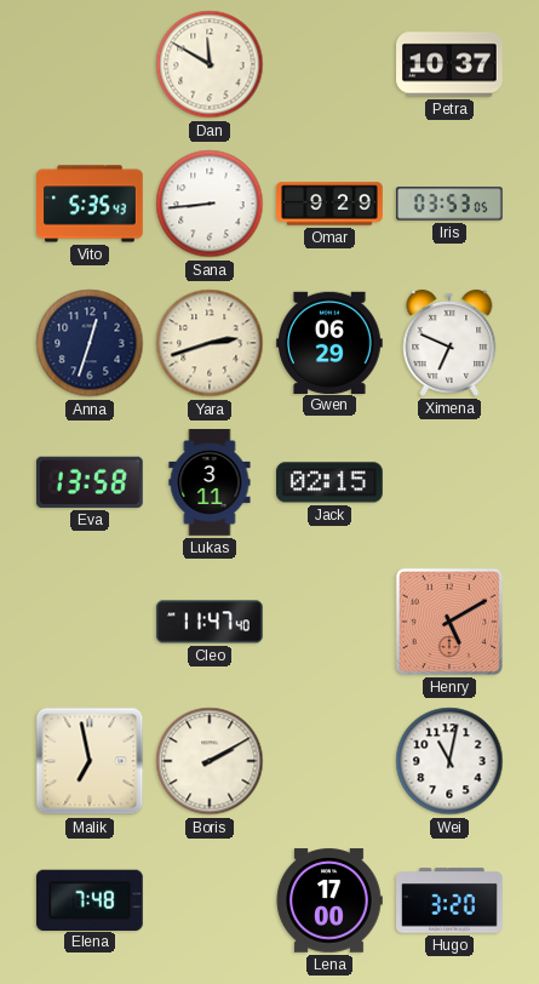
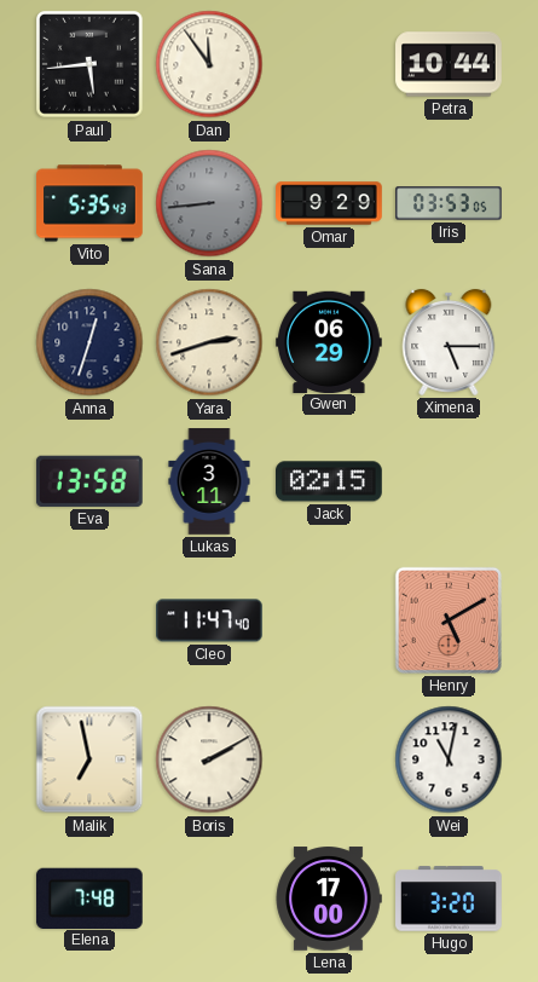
Paul: none -> 5:44 (89, 64)
Dan: 11:50 -> 11:54 (209, 64)
Petra: 10:37 -> 10:44 (449, 64)
Sana dial: white -> grey (209, 203)
Ximena: 6:49 -> 5:15 (449, 342)
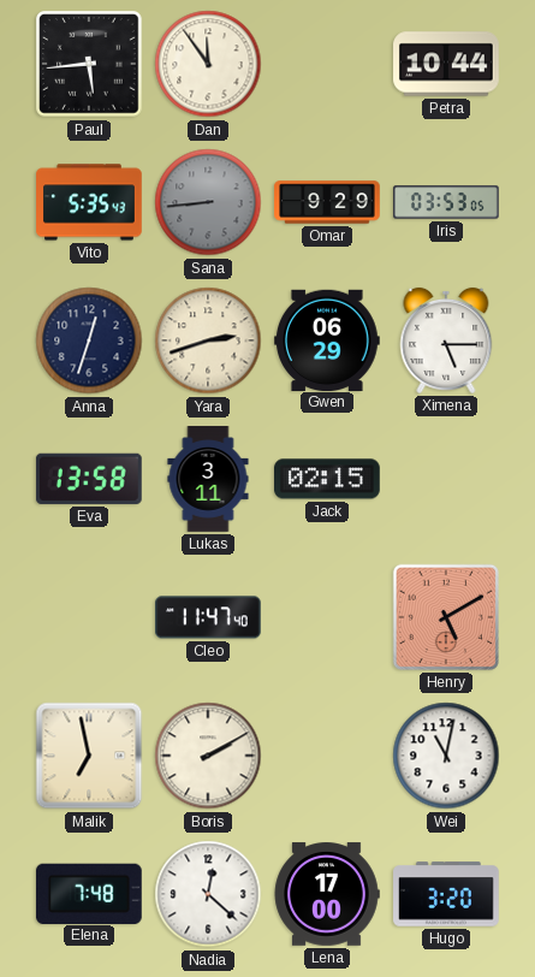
Nadia: none -> 12:22 (208, 894)
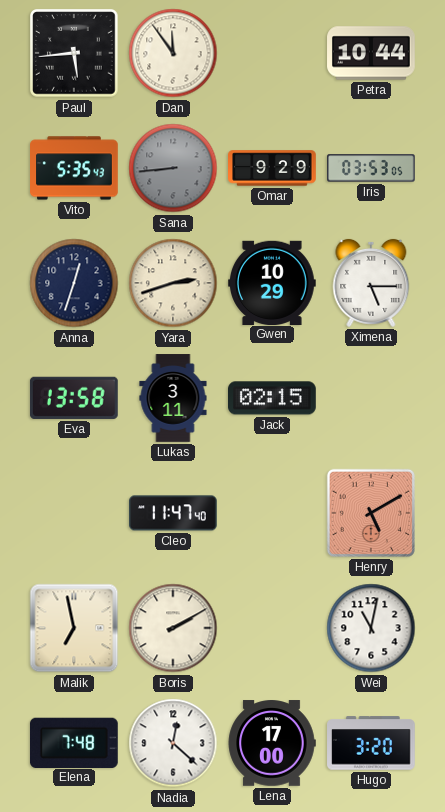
Gwen: 06:29 -> 10:29 (273, 282)
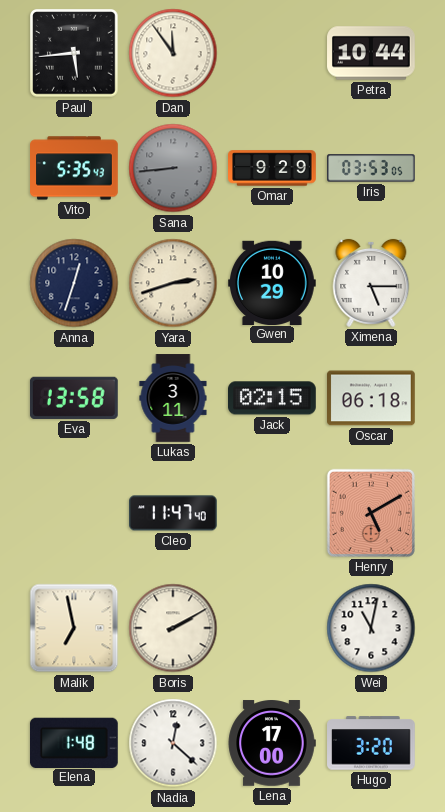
Oscar: none -> 06:18 (372, 398)
Elena: 7:48 -> 1:48 (74, 742)
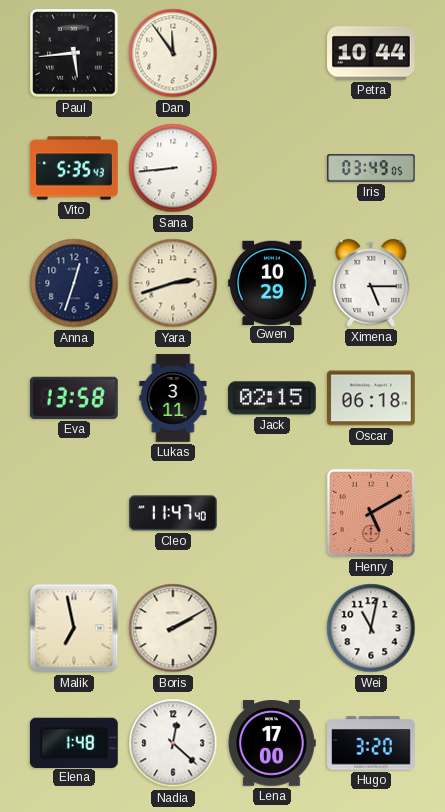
Sana dial: grey -> white (173, 168)
Omar: 9:29 -> none (272, 168)
Iris: 03:53 -> 03:49 (371, 168)
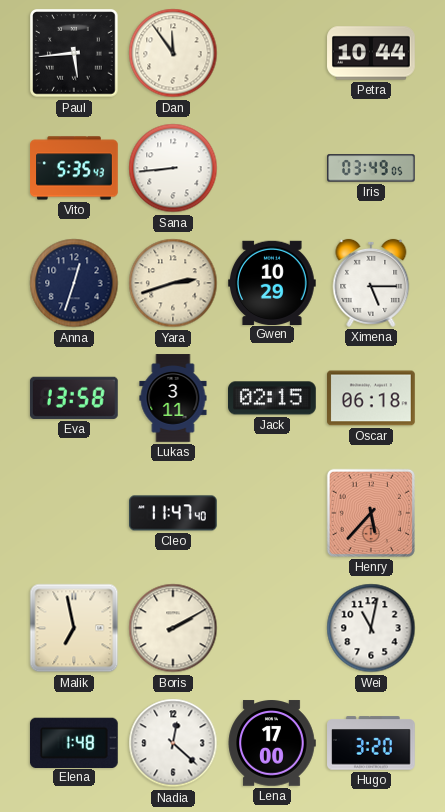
Henry: 5:10 -> 5:37 (371, 513)
